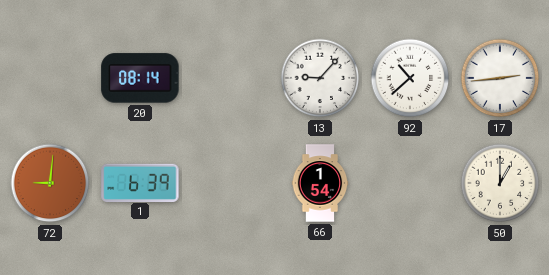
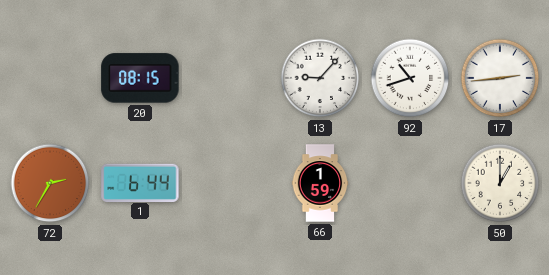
20: 08:14 -> 08:15 (140, 78)
92: 10:38 -> 10:42 (410, 78)
72: 9:01 -> 2:35 (50, 183)
1: 6:39 -> 6:44 (140, 182)
66: 1:54 -> 1:59 (320, 183)
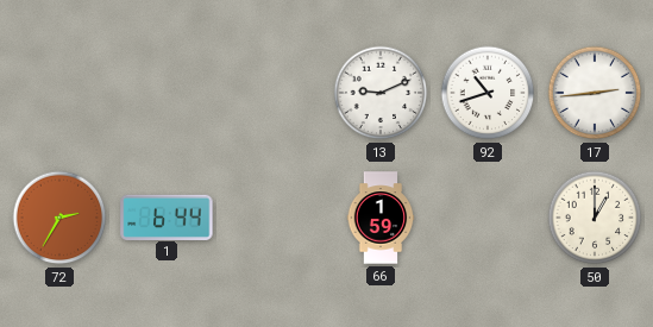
20: 08:15 -> none (140, 78)
13: 9:07 -> 9:11 (381, 93)
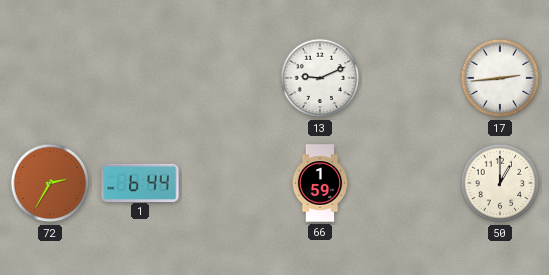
92: 10:42 -> none (488, 93)
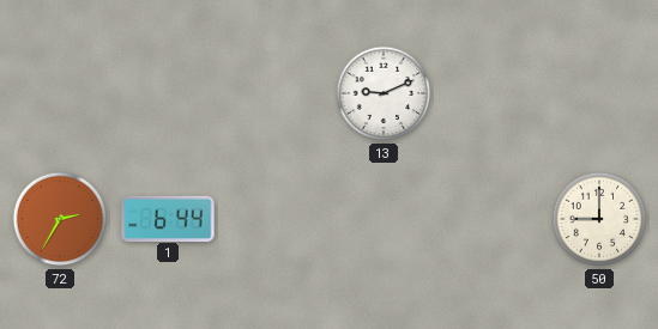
17: 2:44 -> none (500, 78)
66: 1:59 -> none (320, 183)
50: 1:00 -> 9:00 (599, 219)
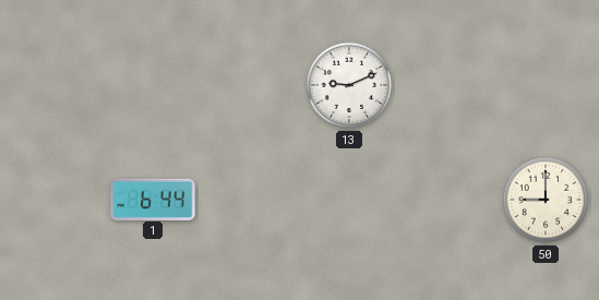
72: 2:35 -> none (60, 219)
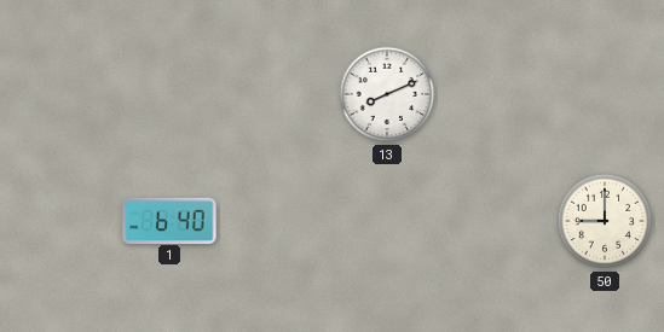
13: 9:11 -> 8:11 (387, 94)
1: 6:44 -> 6:40 (169, 220)
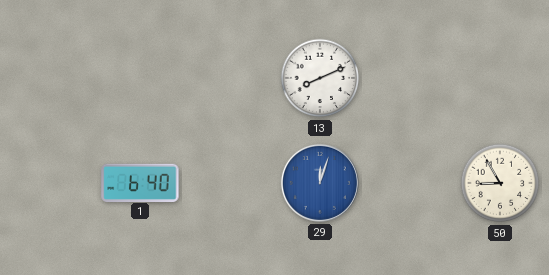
29: none -> 12:03 (320, 183)
50: 9:00 -> 8:55 (500, 183)
